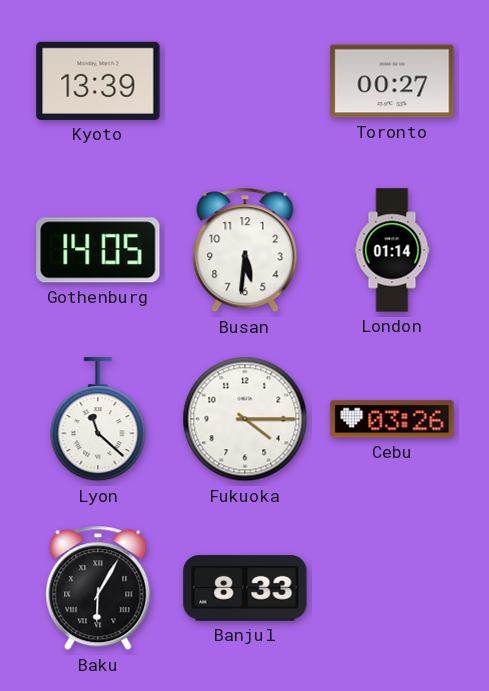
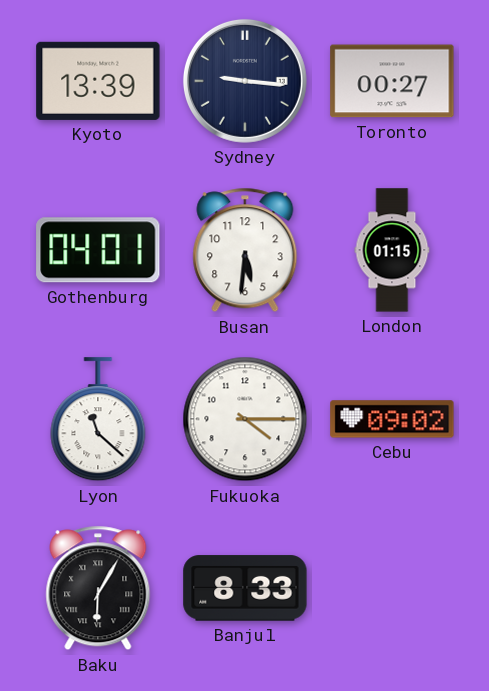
Sydney: none -> 9:16 (245, 81)
Gothenburg: 14:05 -> 04:01 (98, 250)
London: 01:14 -> 01:15 (392, 250)
Cebu: 03:26 -> 09:02 (392, 419)
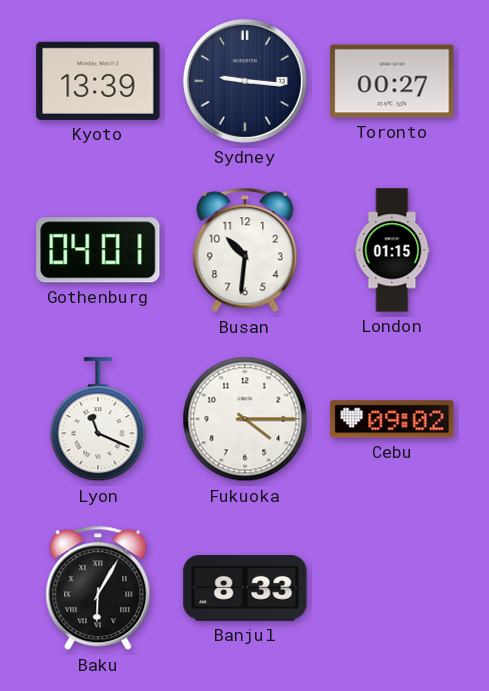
Busan: 5:31 -> 10:31 (245, 250)
Lyon: 11:22 -> 11:19 (98, 420)
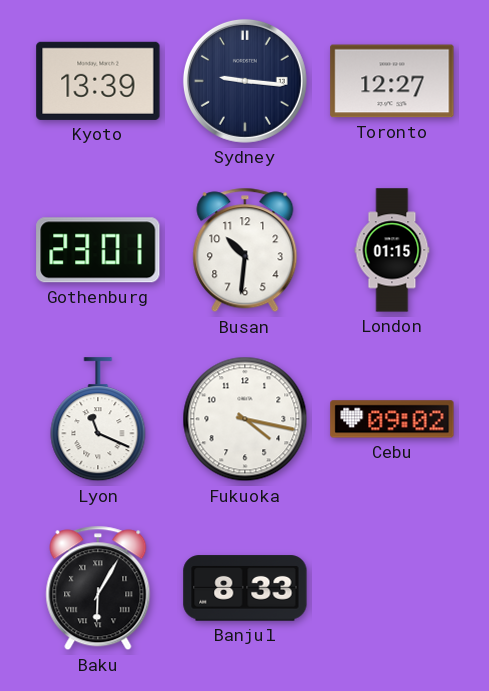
Toronto: 00:27 -> 12:27 (392, 81)
Gothenburg: 04:01 -> 23:01 (98, 250)
Fukuoka: 4:15 -> 4:17 (245, 419)
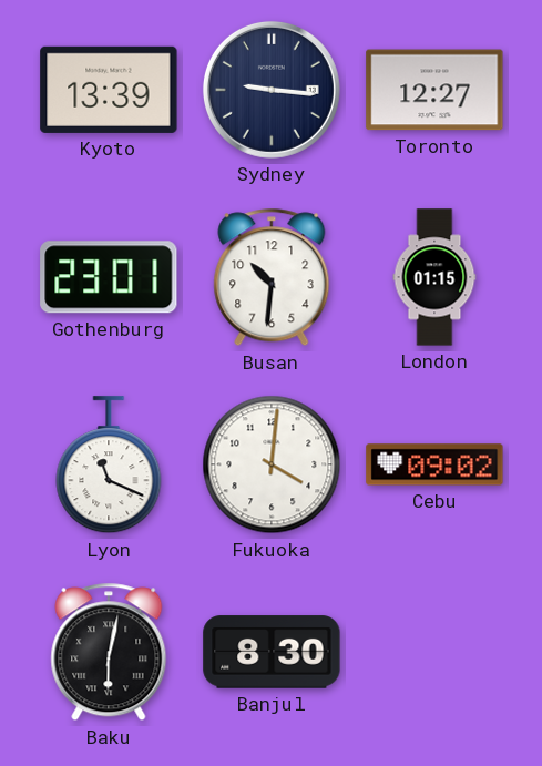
Fukuoka: 4:17 -> 4:01 (272, 464)
Baku: 6:05 -> 6:02 (109, 652)
Banjul: 8:33 -> 8:30 (272, 652)
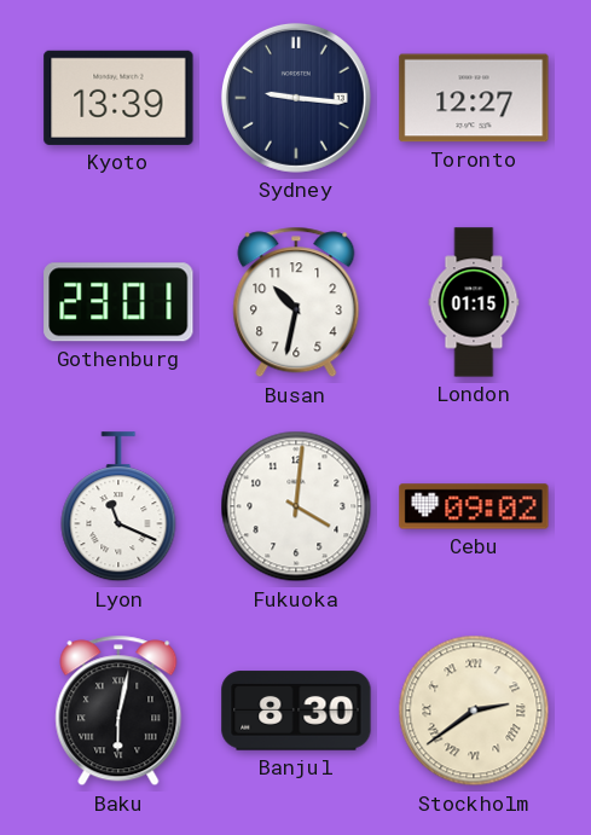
Busan: 10:31 -> 10:32 (296, 302)
Stockholm: none -> 2:39 (474, 711)
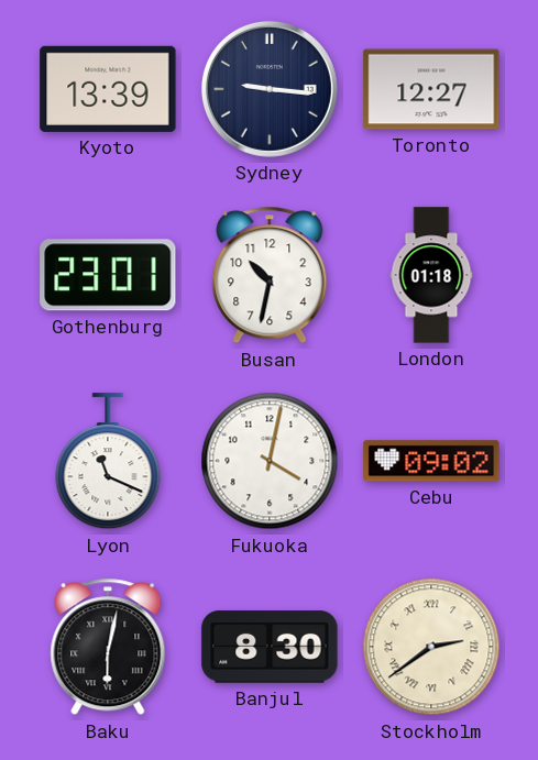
London: 01:15 -> 01:18 (431, 275)
Fukuoka: 4:01 -> 4:02 (270, 461)
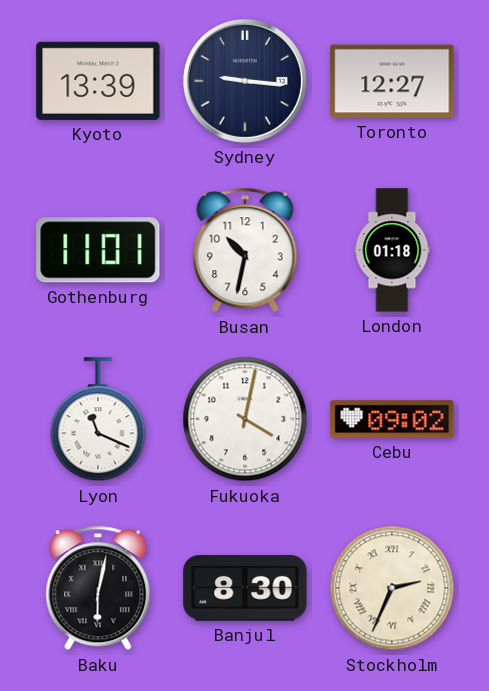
Gothenburg: 23:01 -> 11:01 (98, 250)
Stockholm: 2:39 -> 2:34 (392, 588)
